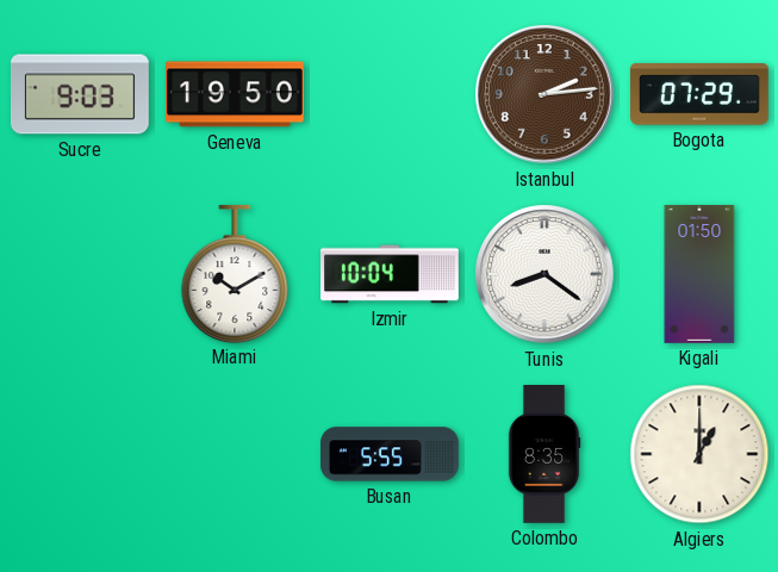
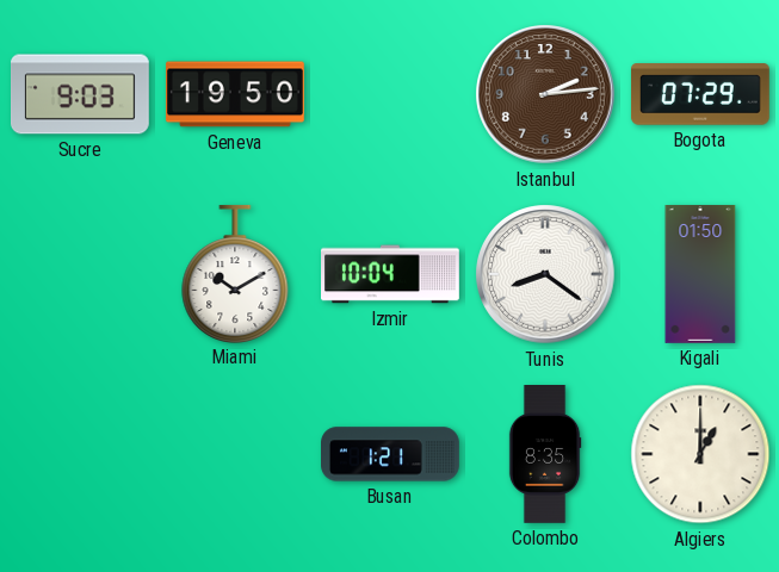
Busan: 5:55 -> 1:21 (391, 454)
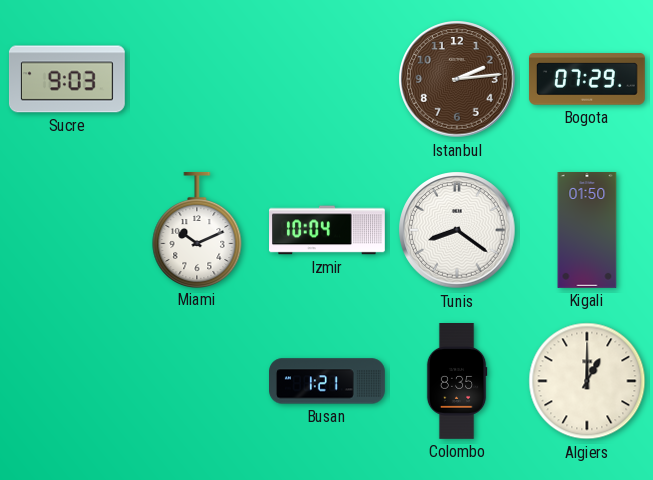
Geneva: 19:50 -> none (235, 94)
Miami: 10:10 -> 10:11 (197, 229)
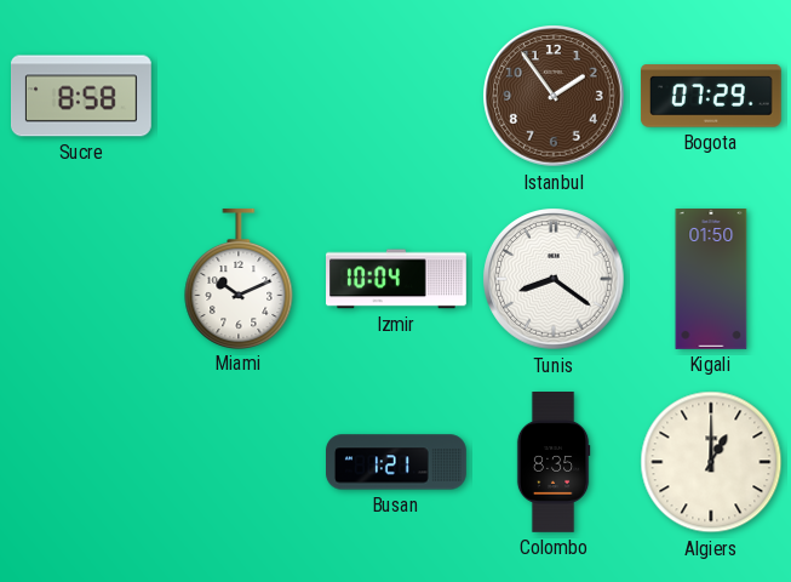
Sucre: 9:03 -> 8:58 (81, 96)
Istanbul: 2:14 -> 1:54 (554, 96)
